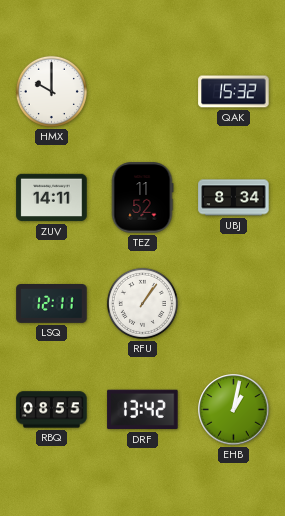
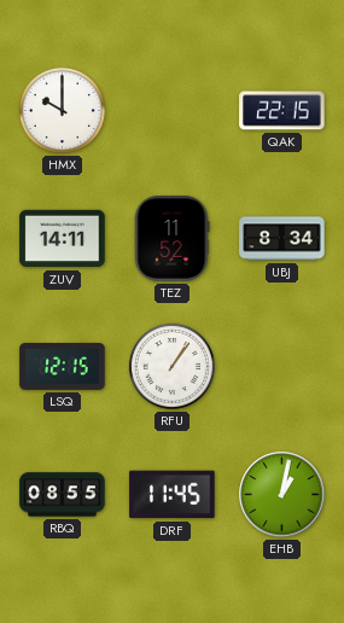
QAK: 15:32 -> 22:15 (282, 111)
LSQ: 12:11 -> 12:15 (63, 367)
DRF: 13:42 -> 11:45 (173, 495)
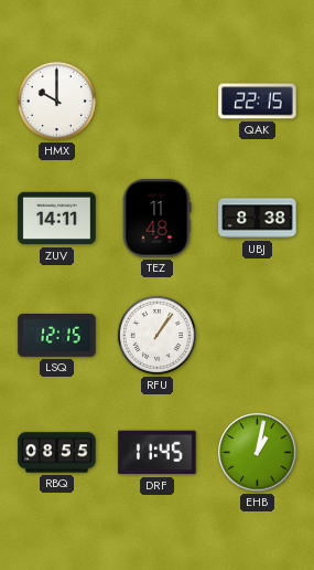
TEZ: 11:52 -> 11:48 (156, 219)
UBJ: 8:34 -> 8:38 (258, 219)
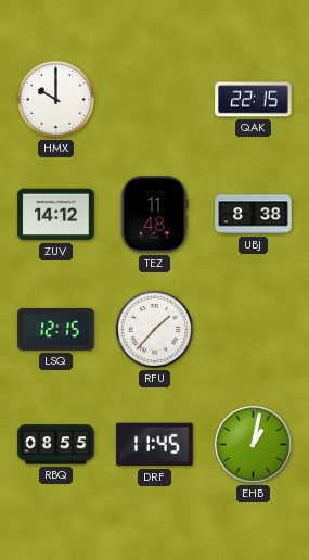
ZUV: 14:11 -> 14:12 (56, 215)
RFU: 1:06 -> 1:37 (154, 329)
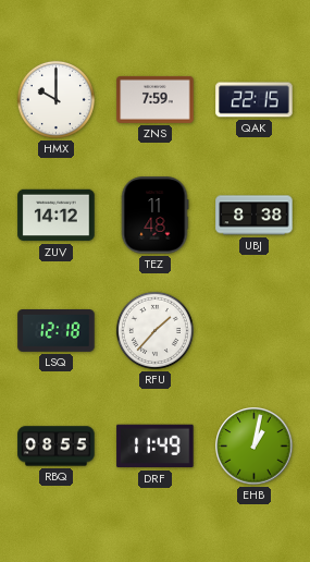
ZNS: none -> 7:59 (156, 99)
LSQ: 12:15 -> 12:18 (57, 331)
DRF: 11:45 -> 11:49 (156, 447)
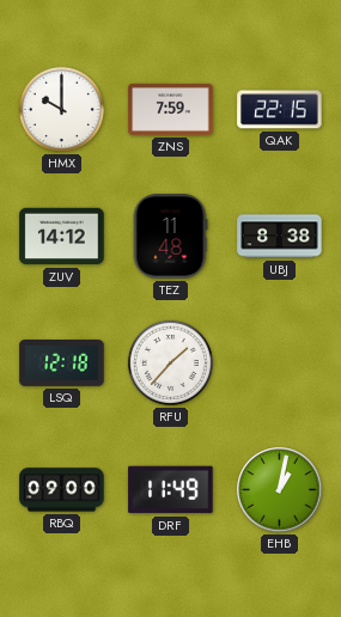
RBQ: 08:55 -> 09:00 (62, 490)
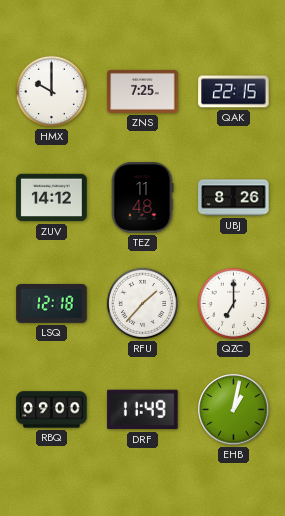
ZNS: 7:59 -> 7:25 (143, 91)
UBJ: 8:38 -> 8:26 (234, 198)
QZC: none -> 7:00 (233, 303)
